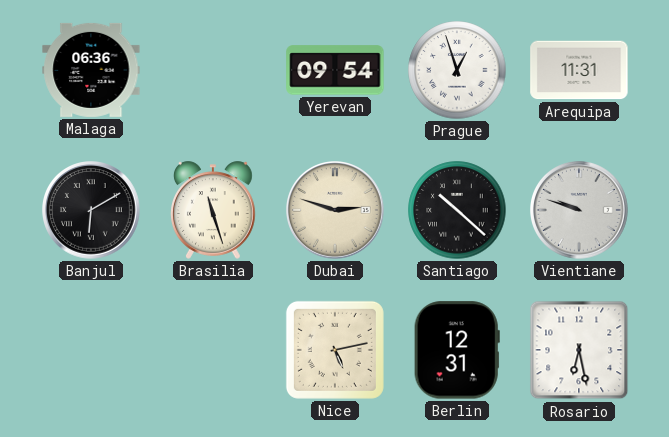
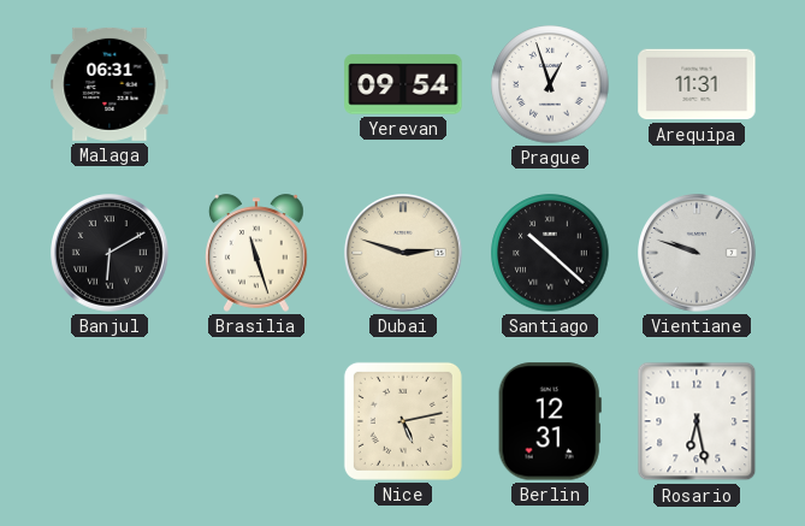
Malaga: 06:36 -> 06:31 (109, 84)
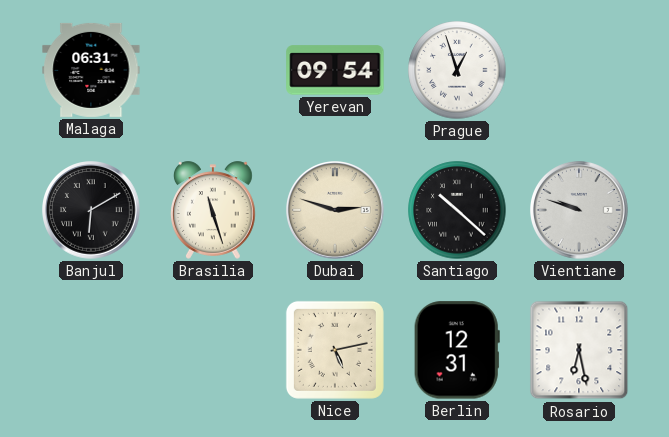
Arequipa: 11:31 -> none (697, 84)
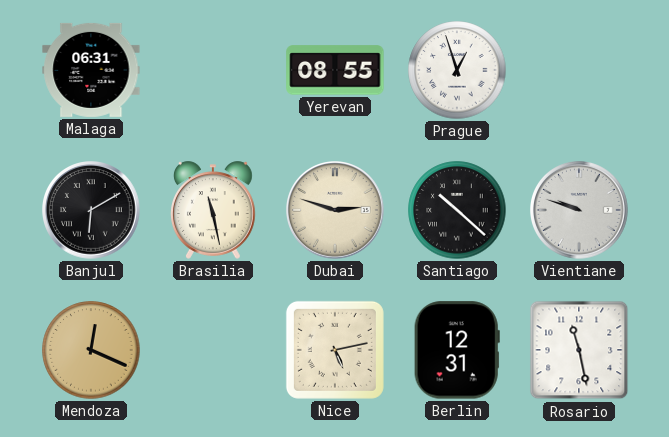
Yerevan: 09:54 -> 08:55 (335, 70)
Brasilia: 11:27 -> 11:28 (214, 210)
Mendoza: none -> 12:19 (91, 350)
Rosario: 6:28 -> 11:28 (579, 350)
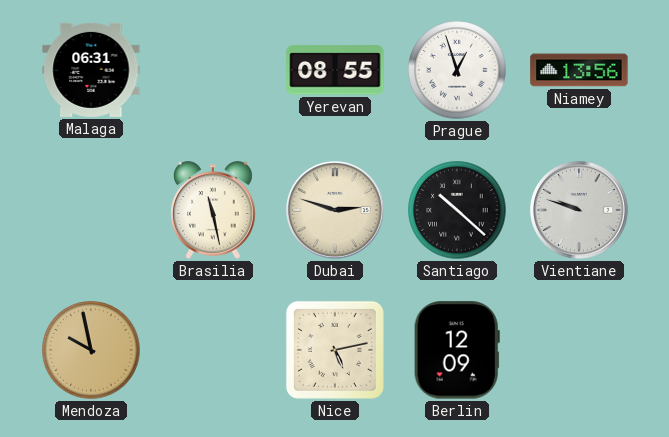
Niamey: none -> 13:56 (579, 70)
Banjul: 6:10 -> none (91, 210)
Mendoza: 12:19 -> 9:58 (91, 350)
Berlin: 12:31 -> 12:09 (457, 350)
Rosario: 11:28 -> none (579, 350)
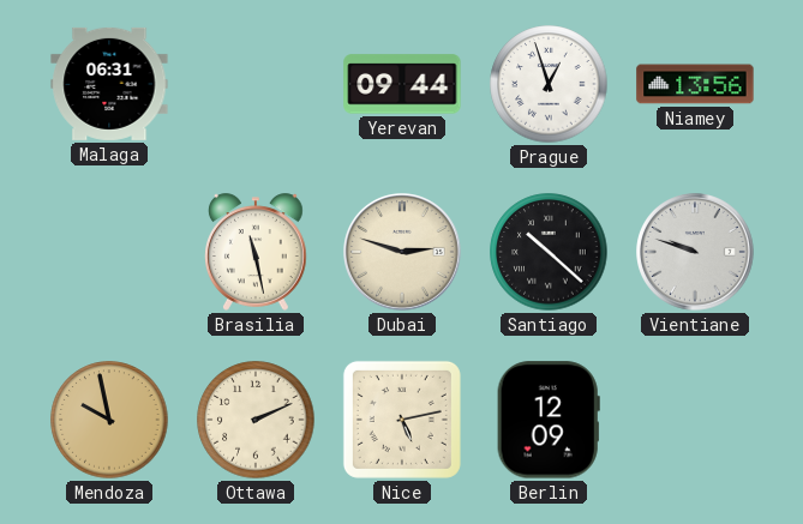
Yerevan: 08:55 -> 09:44 (402, 84)
Ottawa: none -> 2:11 (256, 420)
